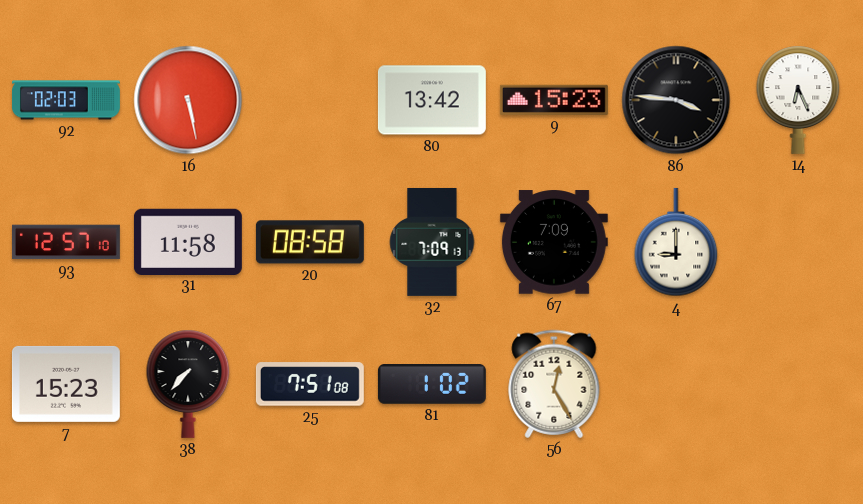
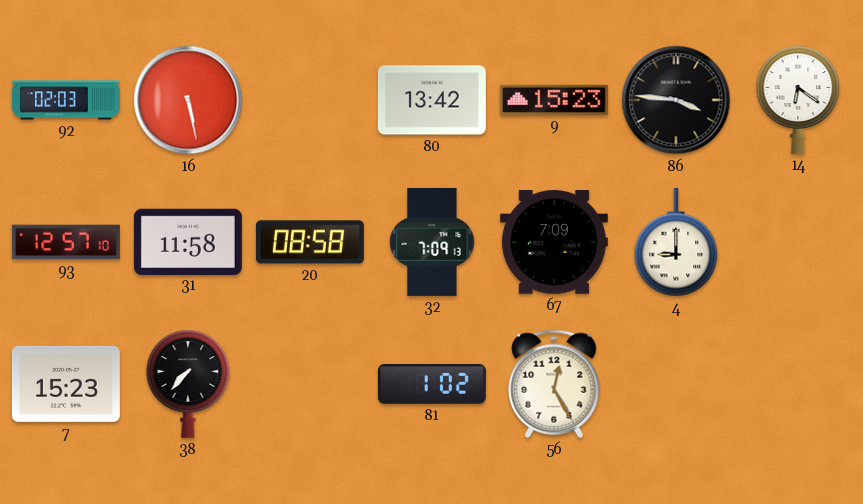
14: 6:26 -> 6:21 (798, 100)
25: 7:51 -> none (310, 384)
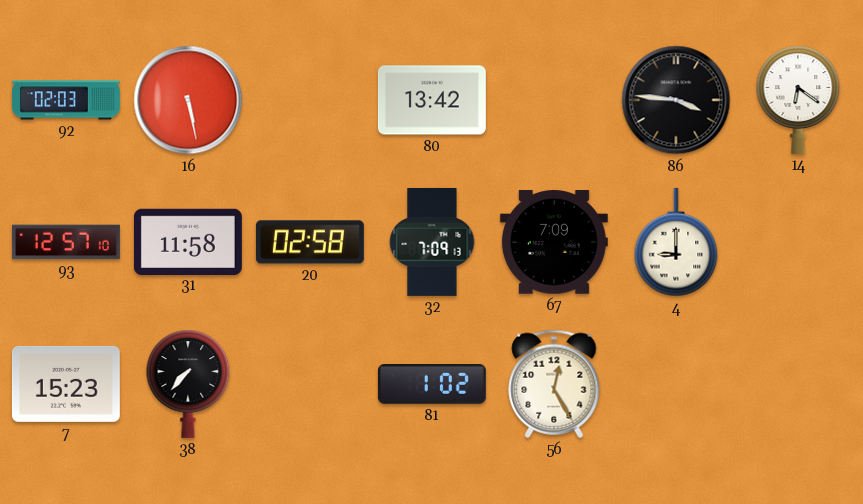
9: 15:23 -> none (554, 100)
20: 08:58 -> 02:58 (310, 242)
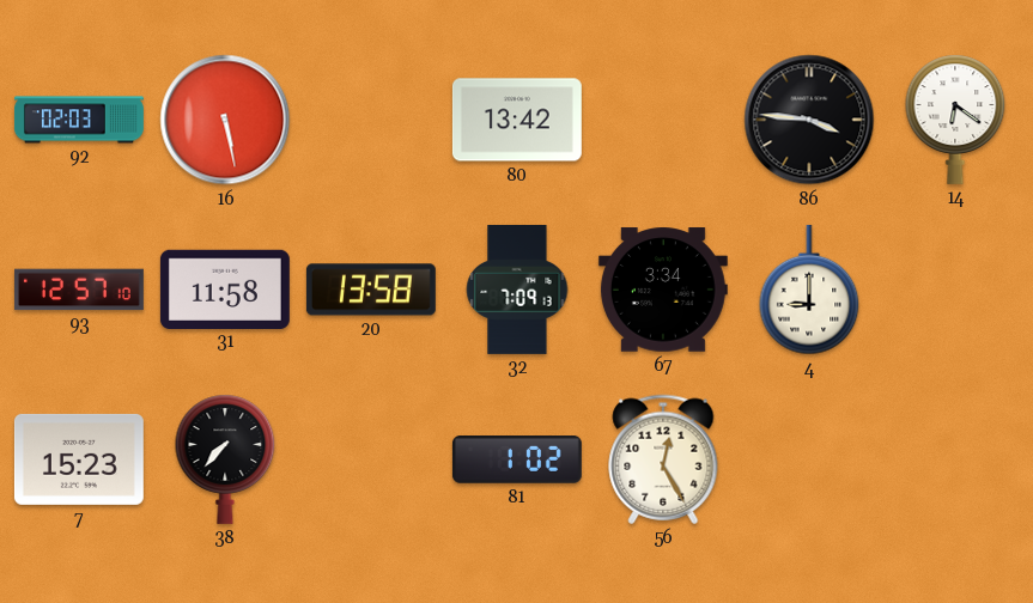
20: 02:58 -> 13:58 (371, 290)
67: 7:09 -> 3:34 (663, 290)
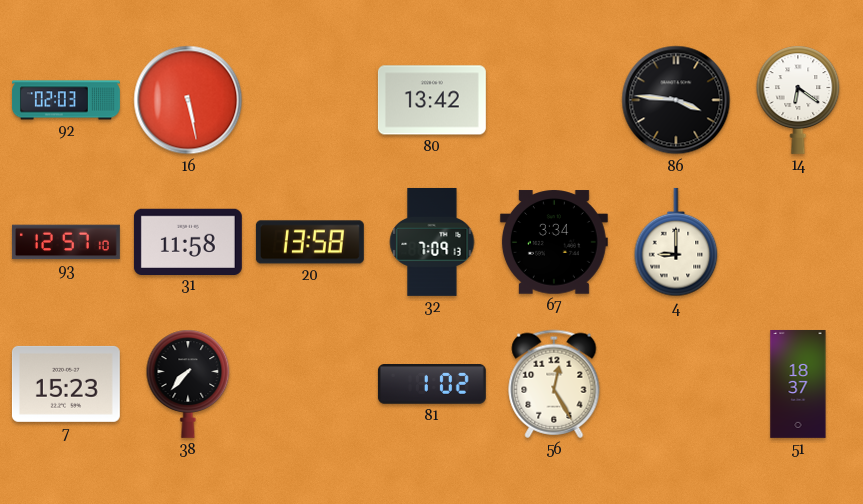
51: none -> 18:37 (798, 384)
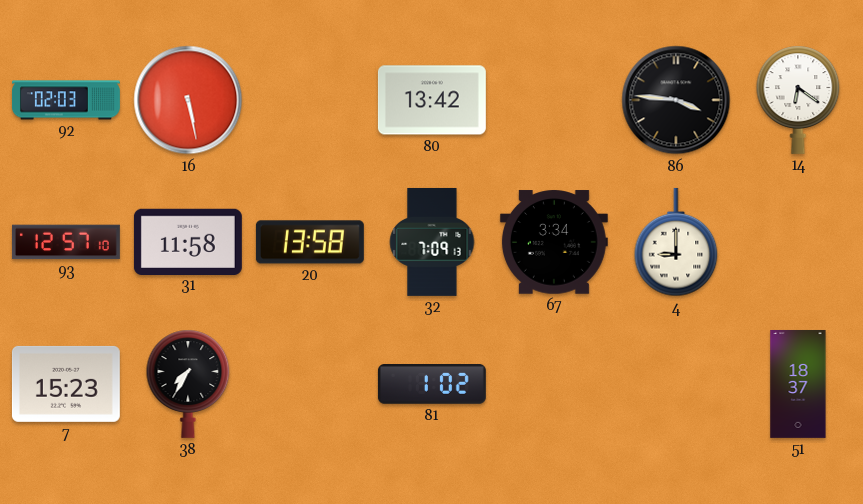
38: 7:37 -> 7:35 (188, 384)
56: 12:25 -> none (554, 384)
